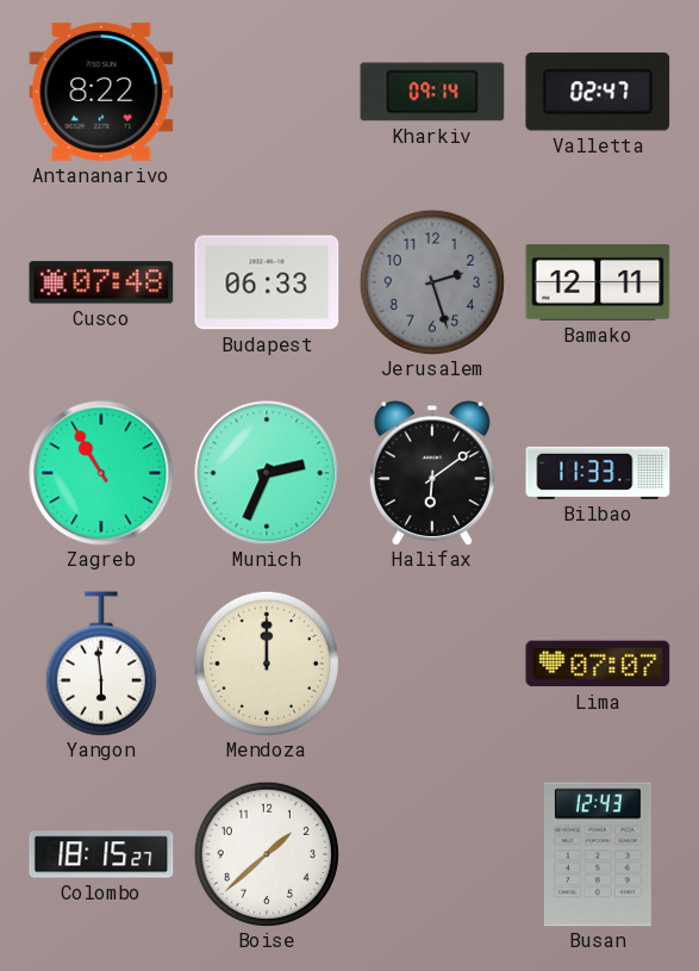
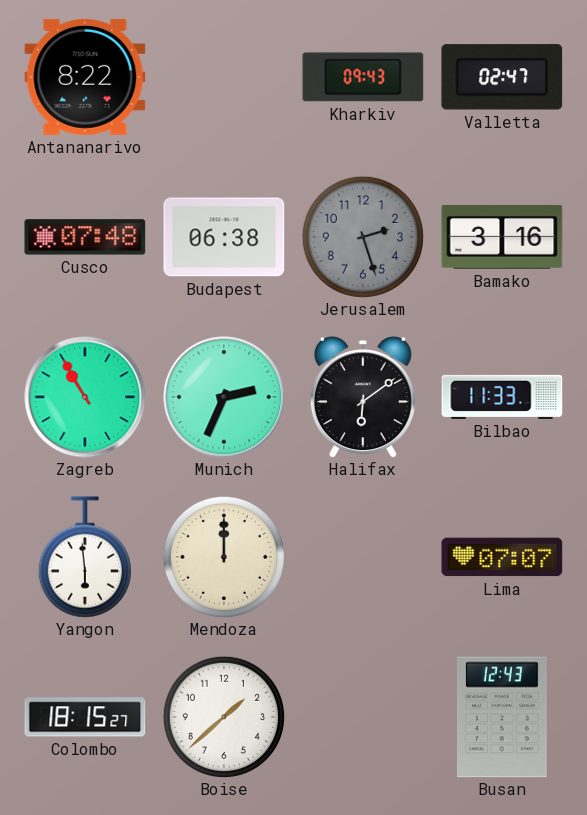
Kharkiv: 09:14 -> 09:43 (363, 77)
Budapest: 06:33 -> 06:38 (224, 237)
Bamako: 12:11 -> 3:16 (502, 237)
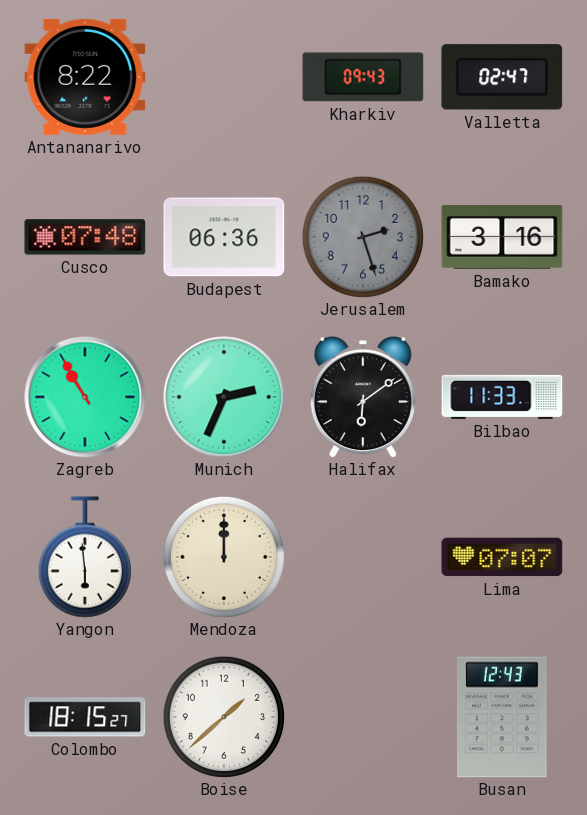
Budapest: 06:38 -> 06:36 (224, 237)
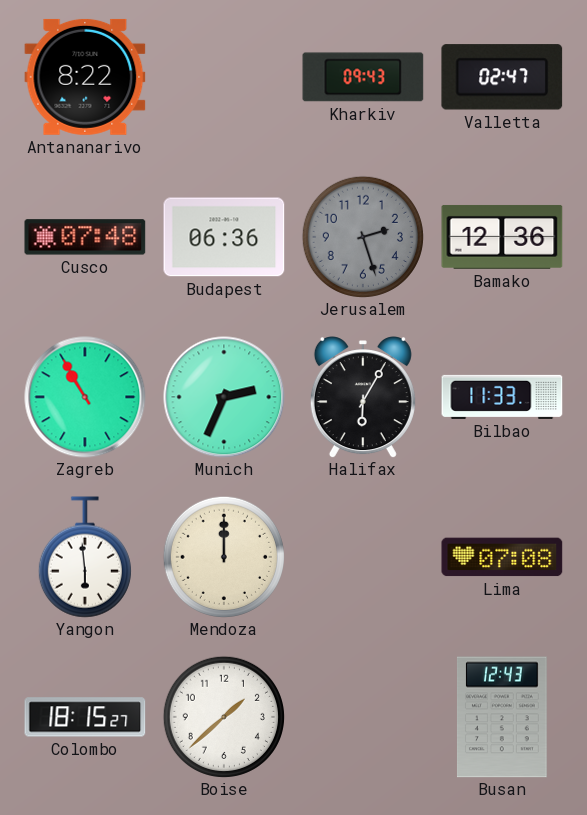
Bamako: 3:16 -> 12:36 (502, 237)
Halifax: 6:09 -> 6:05 (363, 397)
Lima: 07:07 -> 07:08 (502, 557)
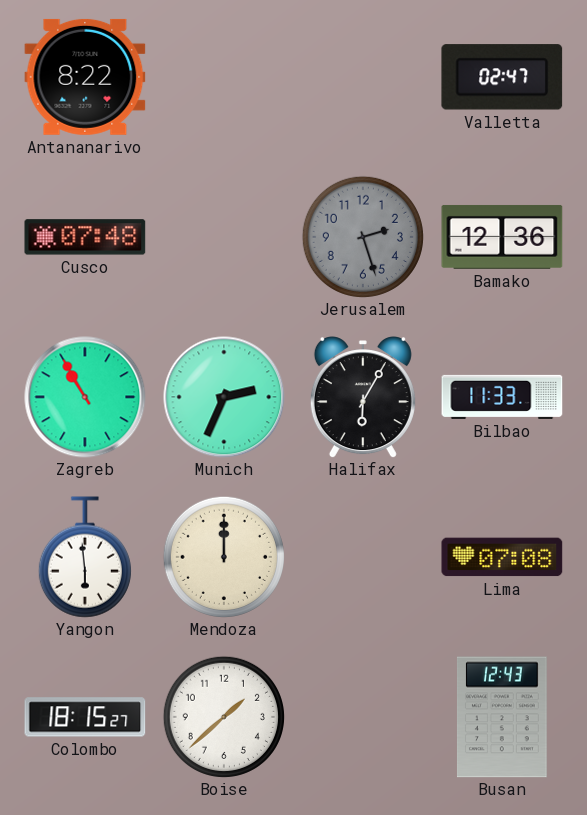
Kharkiv: 09:43 -> none (363, 77)
Budapest: 06:36 -> none (224, 237)
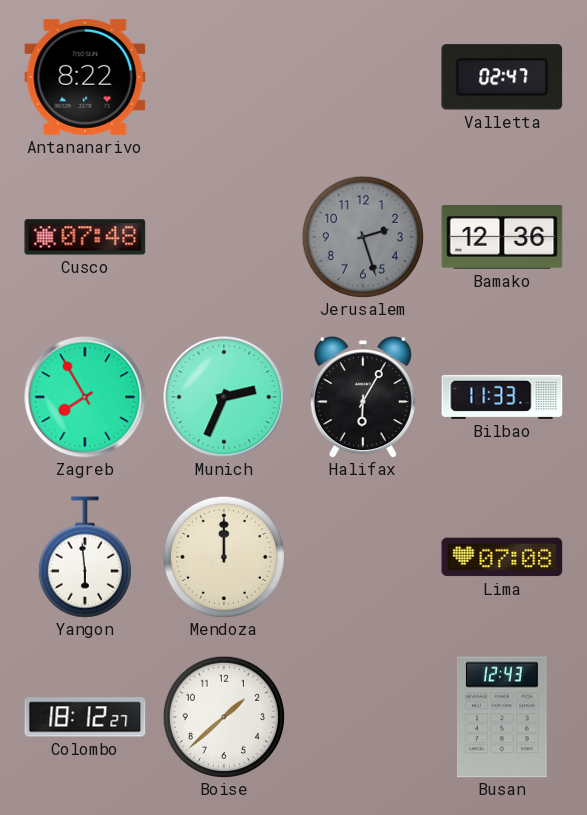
Zagreb: 10:55 -> 7:55 (85, 397)
Colombo: 18:15 -> 18:12 (85, 717)
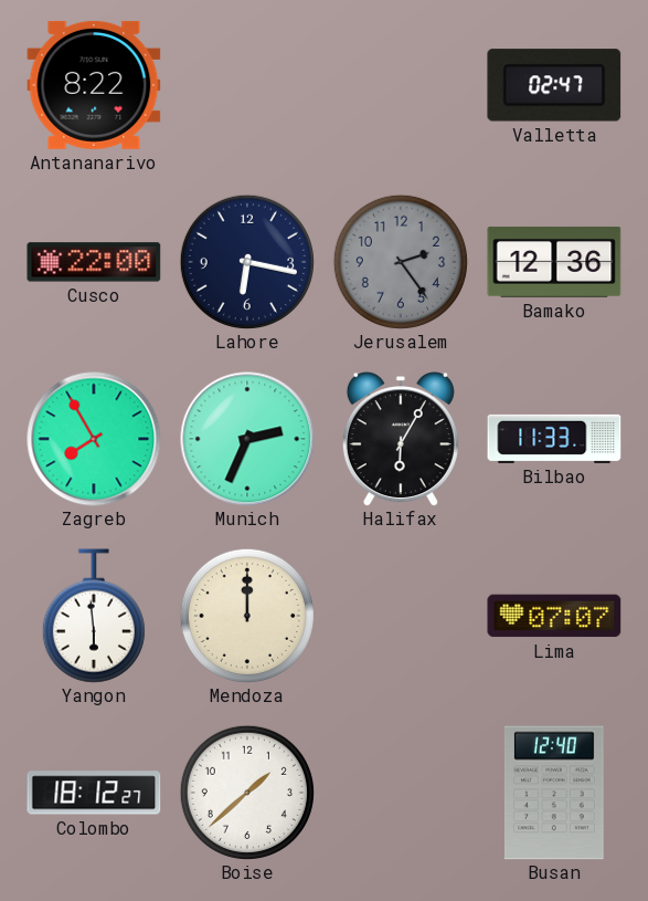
Cusco: 07:48 -> 22:00 (94, 262)
Lahore: none -> 6:17 (247, 262)
Jerusalem: 2:27 -> 2:24 (401, 262)
Lima: 07:08 -> 07:07 (554, 616)
Busan: 12:43 -> 12:40 (554, 793)
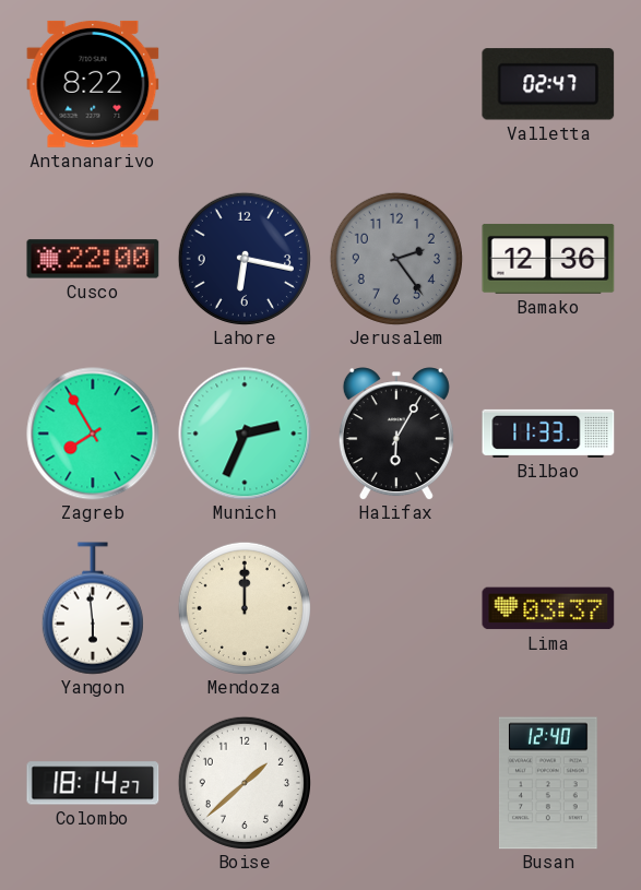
Lima: 07:07 -> 03:37 (548, 608)
Colombo: 18:12 -> 18:14 (93, 783)
